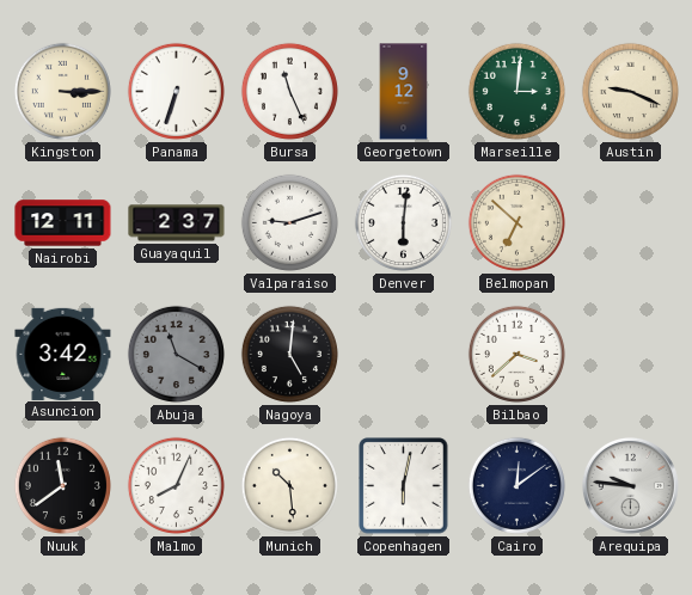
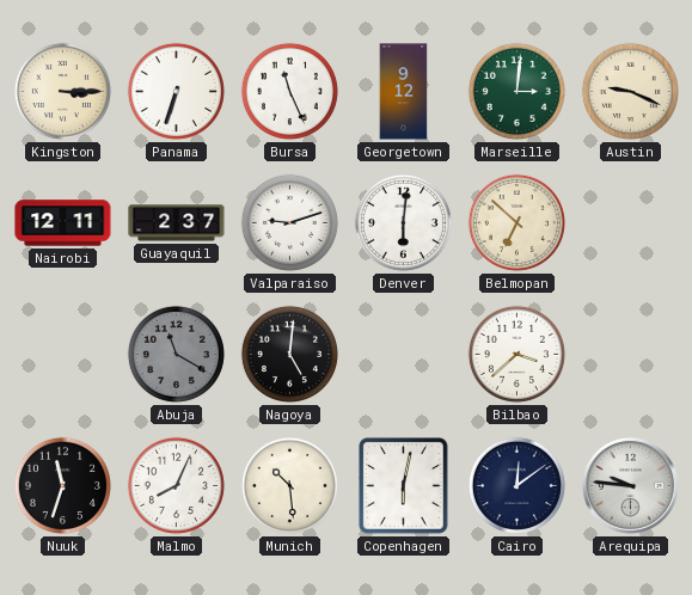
Asuncion: 3:42 -> none (63, 354)
Nuuk: 11:39 -> 11:33 (62, 485)
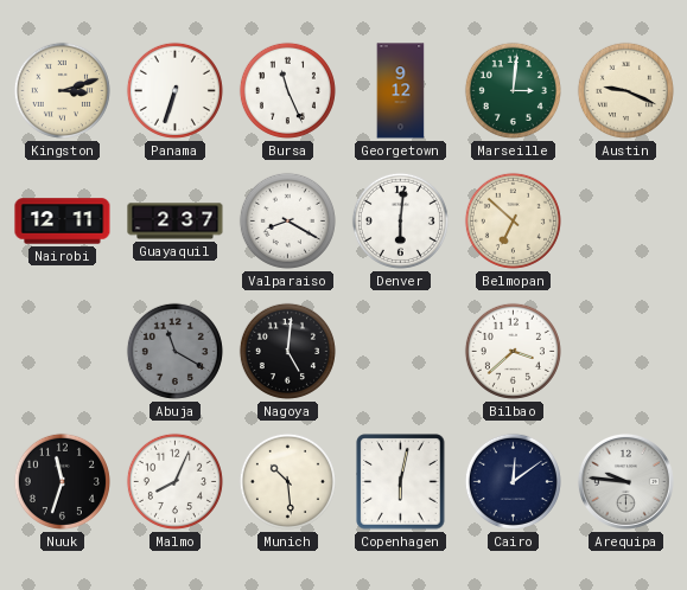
Kingston: 3:15 -> 3:12 (62, 90)
Valparaiso: 9:12 -> 8:20 (287, 220)
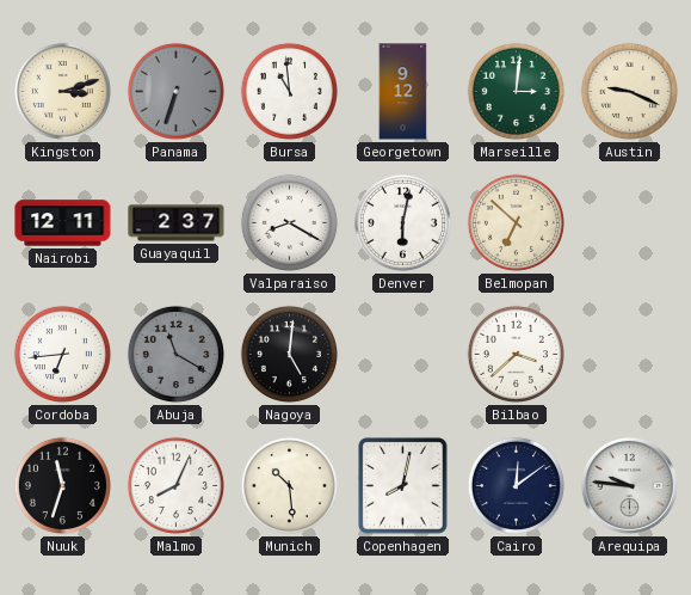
Panama dial: white -> grey (175, 91)
Bursa: 11:26 -> 10:59 (289, 91)
Denver: 6:01 -> 6:02 (402, 222)
Cordoba: none -> 6:44 (62, 354)
Copenhagen: 6:02 -> 8:02 (403, 486)
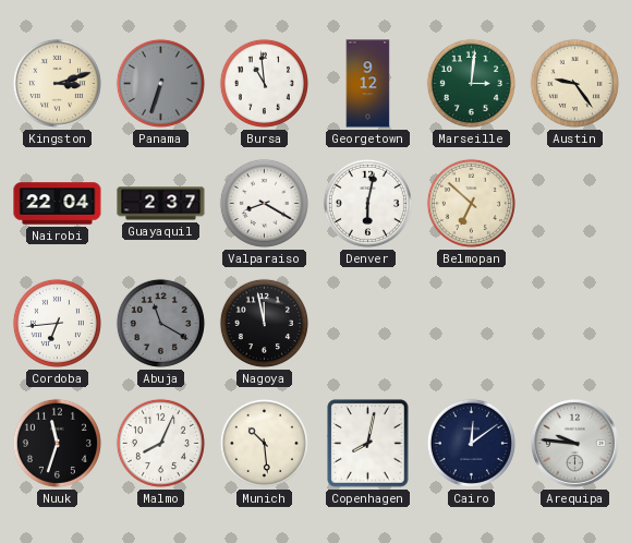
Austin: 9:19 -> 9:24 (574, 83)
Nairobi: 12:11 -> 22:04 (58, 204)
Nagoya: 5:01 -> 11:58 (264, 323)
Bilbao: 3:38 -> none (516, 354)
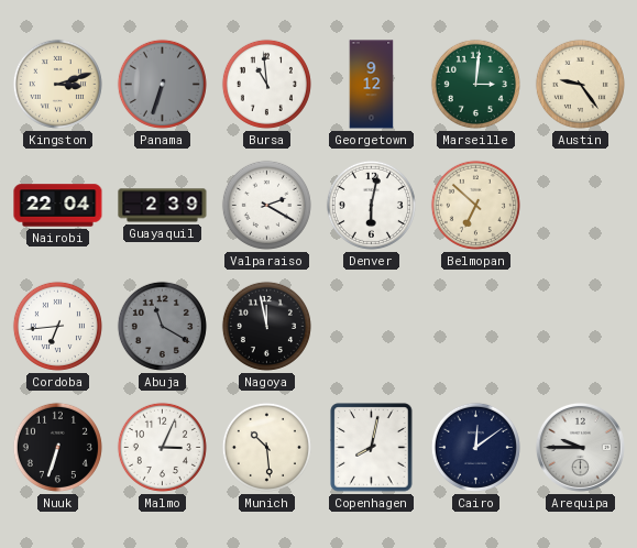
Guayaquil: 2:37 -> 2:39 (163, 206)
Valparaiso: 8:20 -> 2:20 (266, 205)
Nuuk: 11:33 -> 6:33 (57, 447)
Malmo: 8:04 -> 3:04 (162, 447)
Arequipa: 9:46 -> 9:45 (580, 447)
